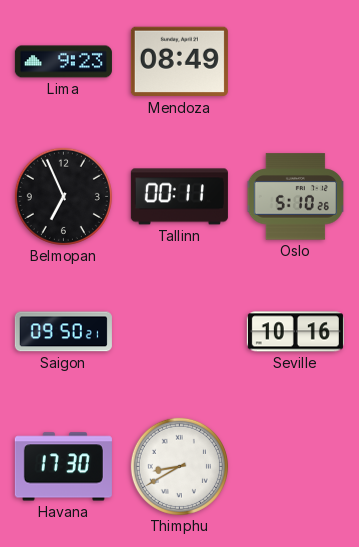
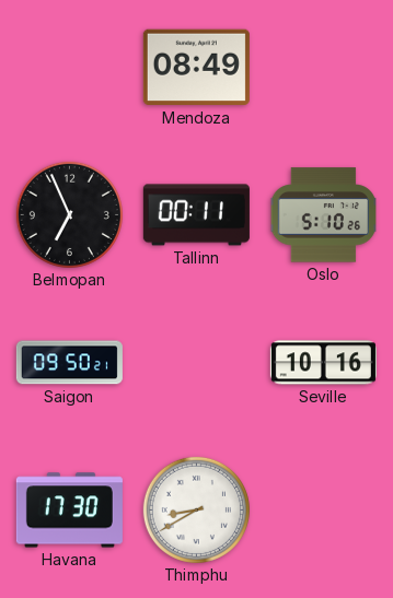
Lima: 9:23 -> none (63, 62)
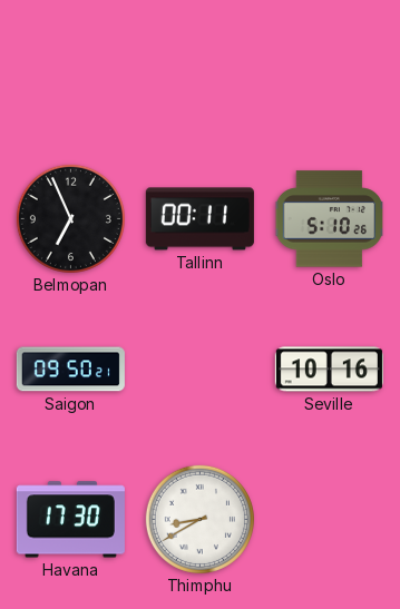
Mendoza: 08:49 -> none (196, 68)
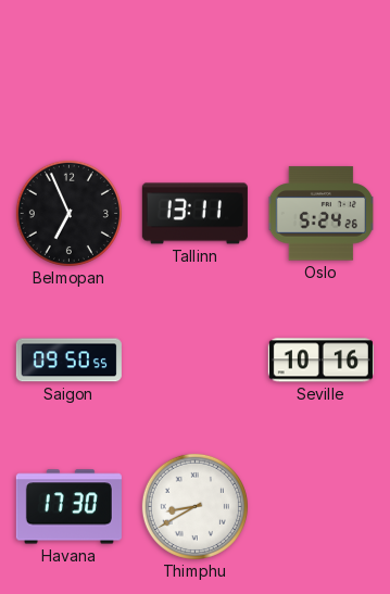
Tallinn: 00:11 -> 13:11 (194, 214)
Oslo: 5:10 -> 5:24 (322, 214)
Saigon: 09:50:21 -> 09:50:55 (68, 361)
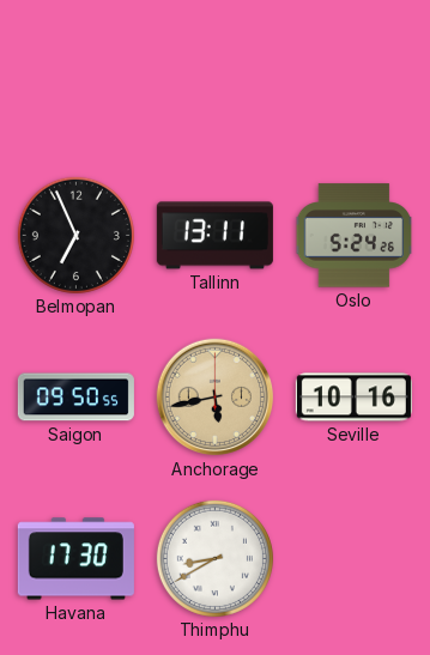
Anchorage: none -> 5:43 (216, 398)
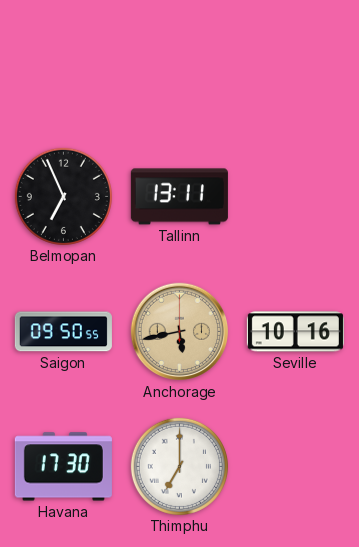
Oslo: 5:24 -> none (355, 236)
Thimphu: 8:40 -> 7:00 (179, 466)
